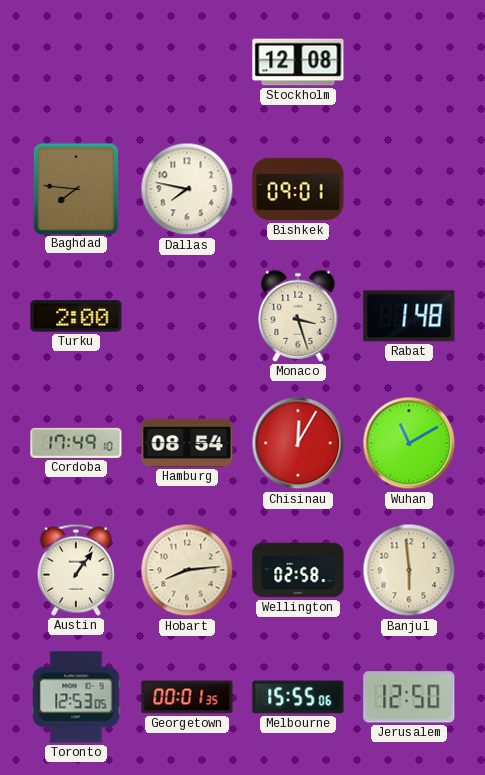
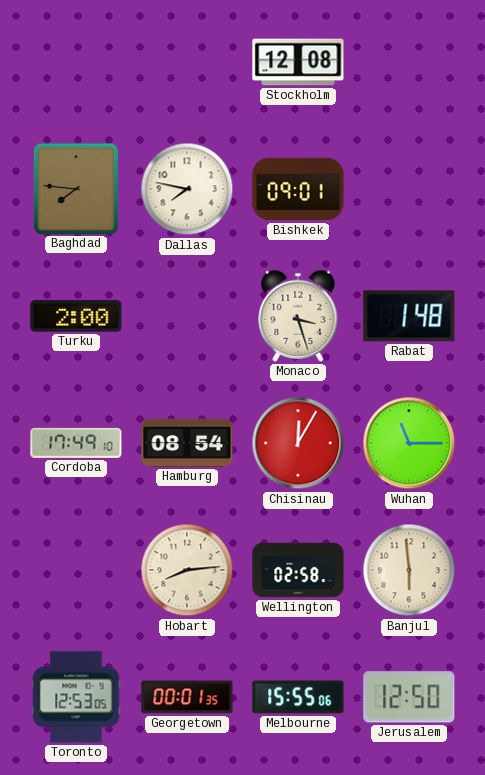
Wuhan: 11:10 -> 11:15 (409, 443)
Austin: 1:06 -> none (76, 570)
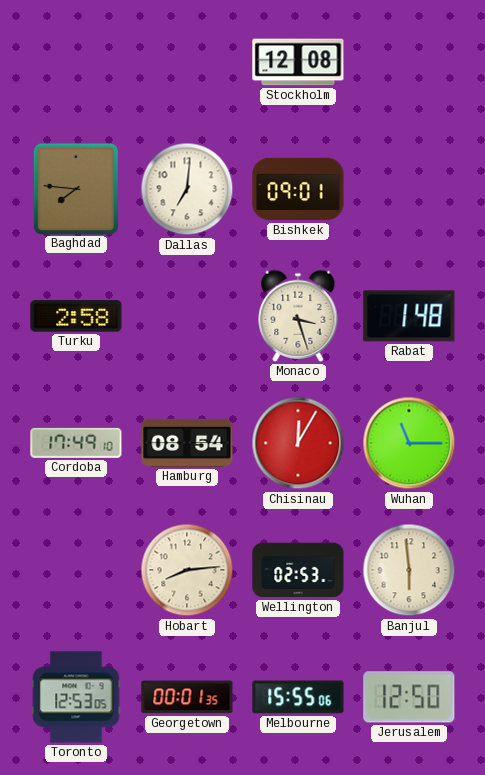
Dallas: 7:47 -> 7:01 (187, 189)
Turku: 2:00 -> 2:58 (76, 316)
Wellington: 02:58 -> 02:53 (298, 570)
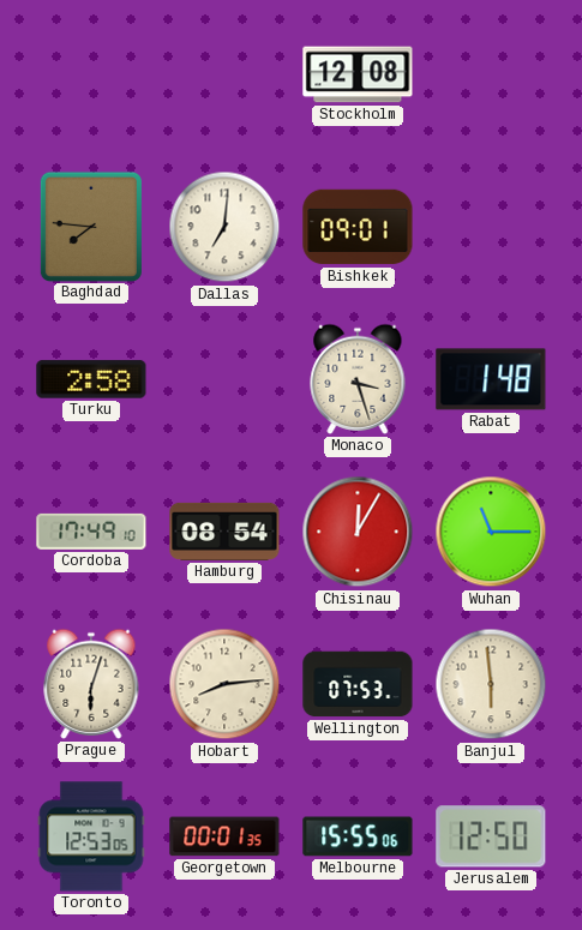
Prague: none -> 6:03 (91, 684)
Wellington: 02:53 -> 07:53 (358, 684)
